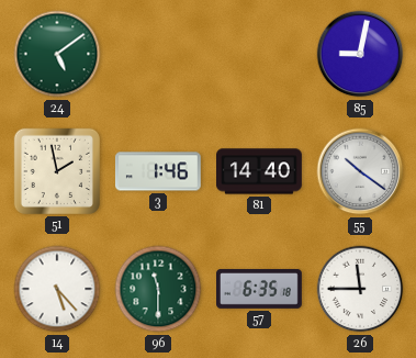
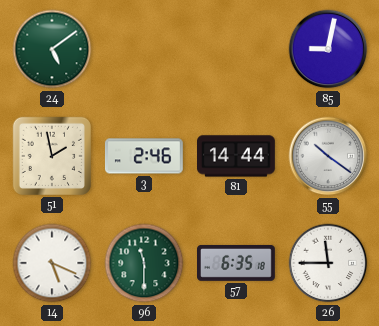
3: 1:46 -> 2:46 (144, 156)
81: 14:40 -> 14:44 (237, 156)
14: 5:23 -> 5:19 (52, 263)
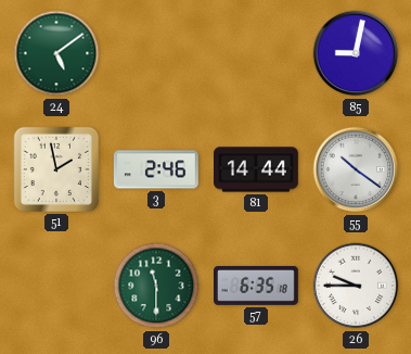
14: 5:19 -> none (52, 263)
26: 11:45 -> 9:45 (356, 286)
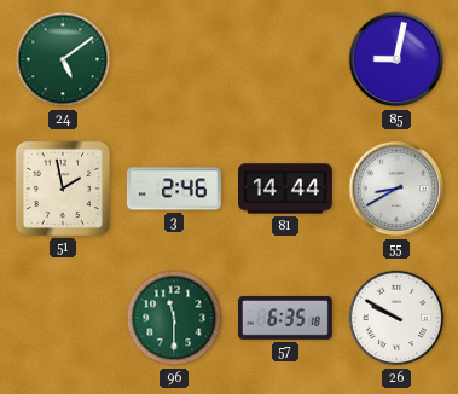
55: 10:21 -> 8:40 (396, 189)
26: 9:45 -> 9:50 (396, 318)
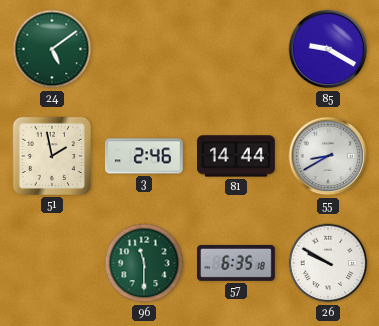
85: 9:02 -> 9:20 (328, 49)
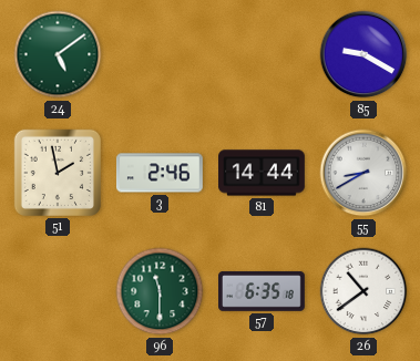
26: 9:50 -> 10:39 (363, 291)
